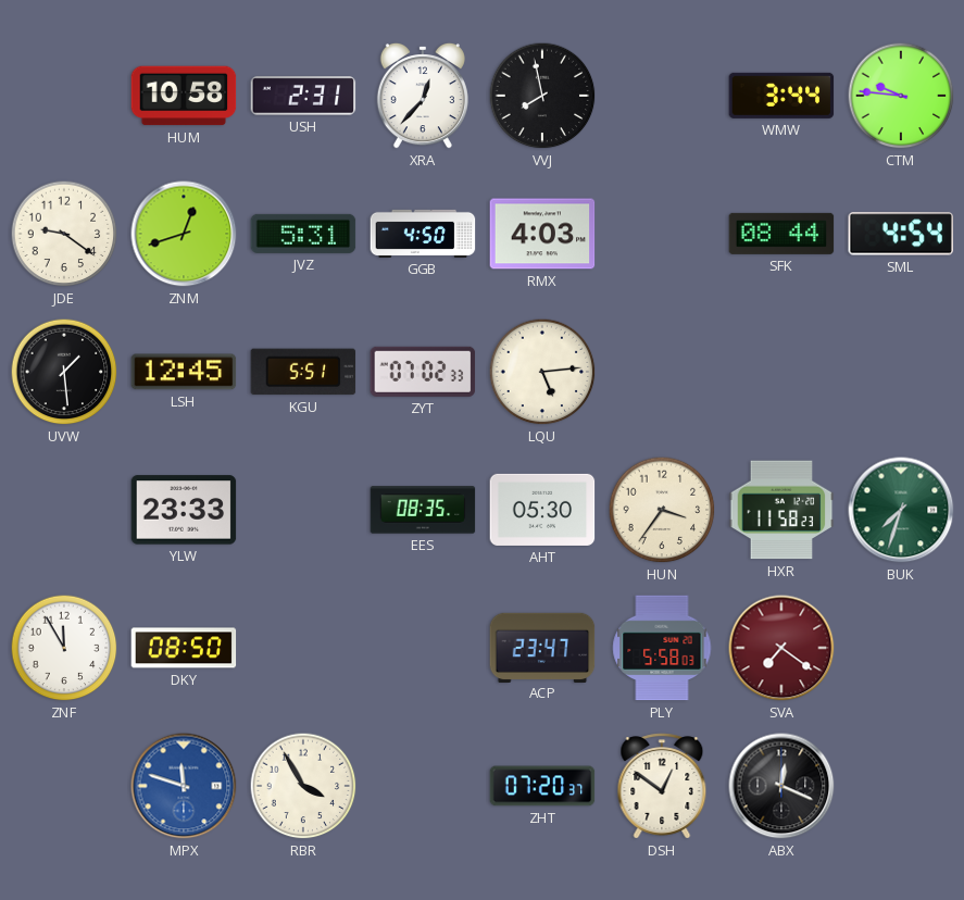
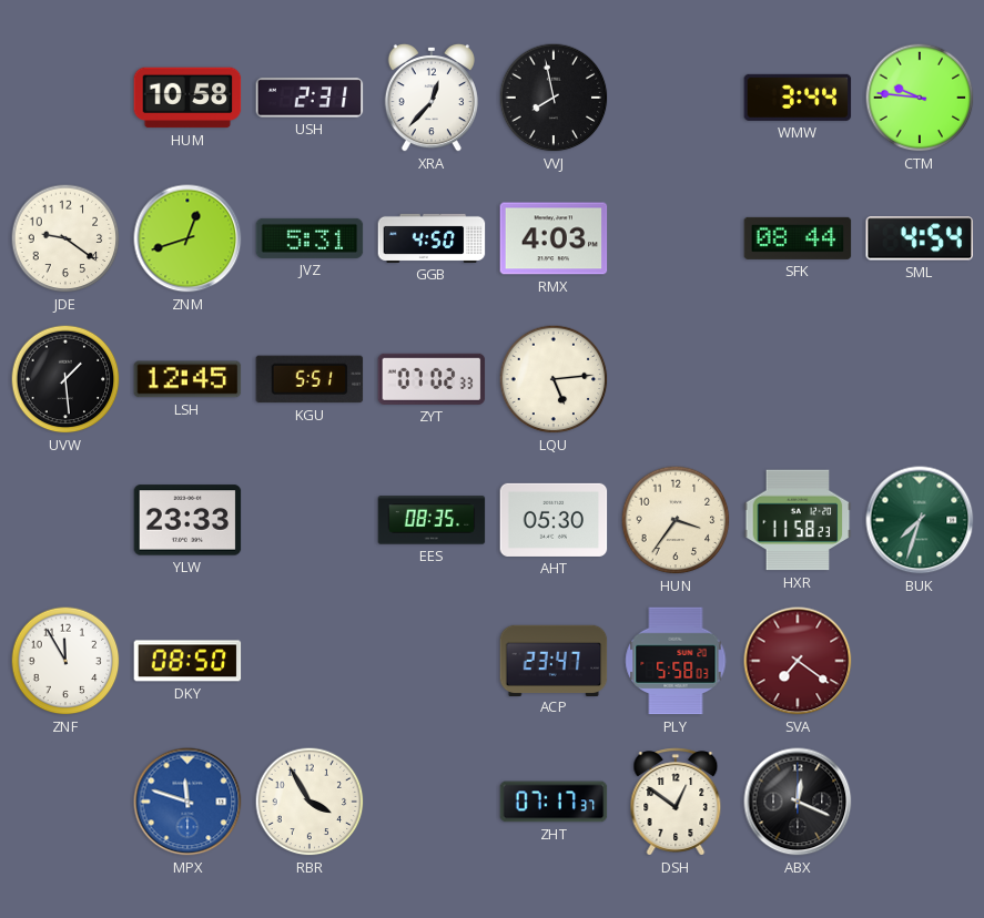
ZHT: 07:20 -> 07:17 (554, 802)
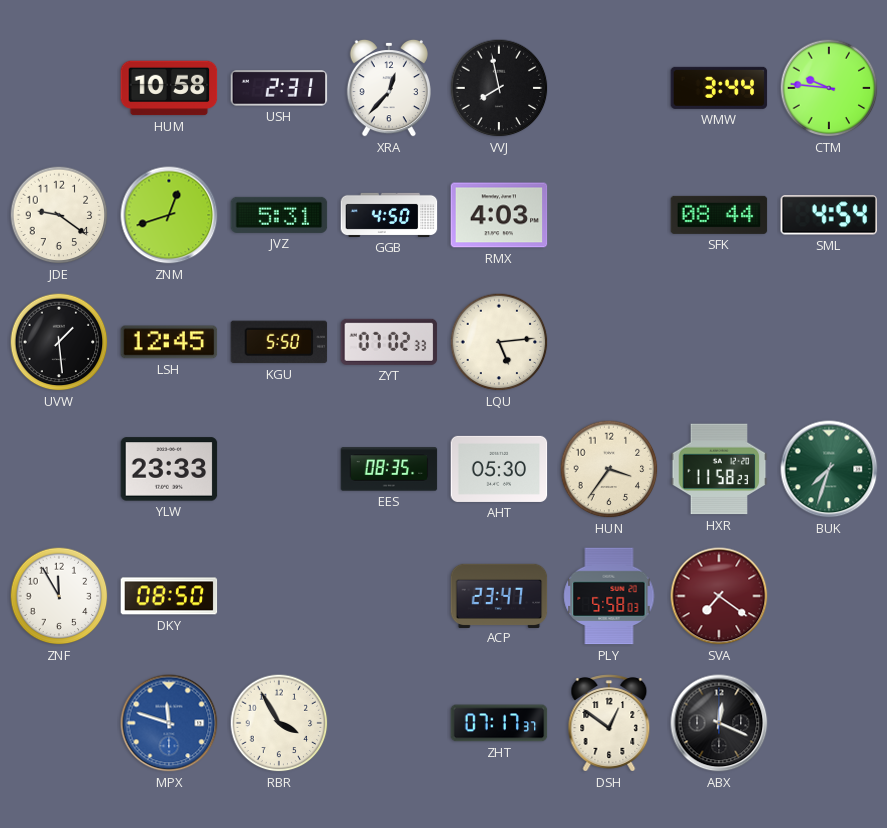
KGU: 5:51 -> 5:50 (279, 342)
